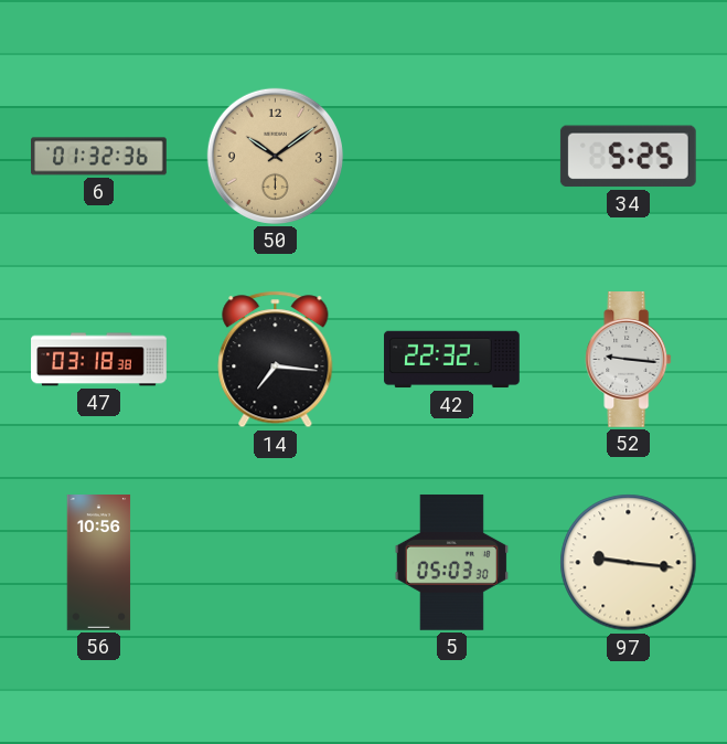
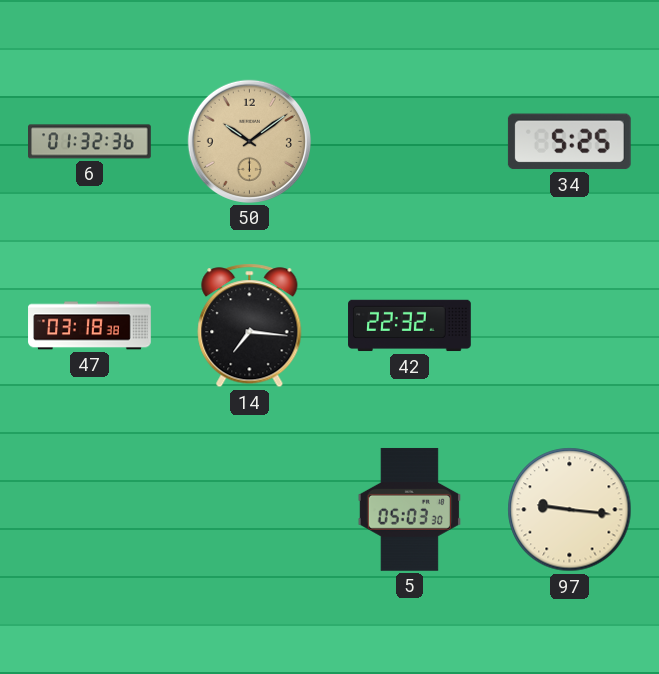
52: 9:16 -> none (629, 360)
56: 10:56 -> none (99, 563)
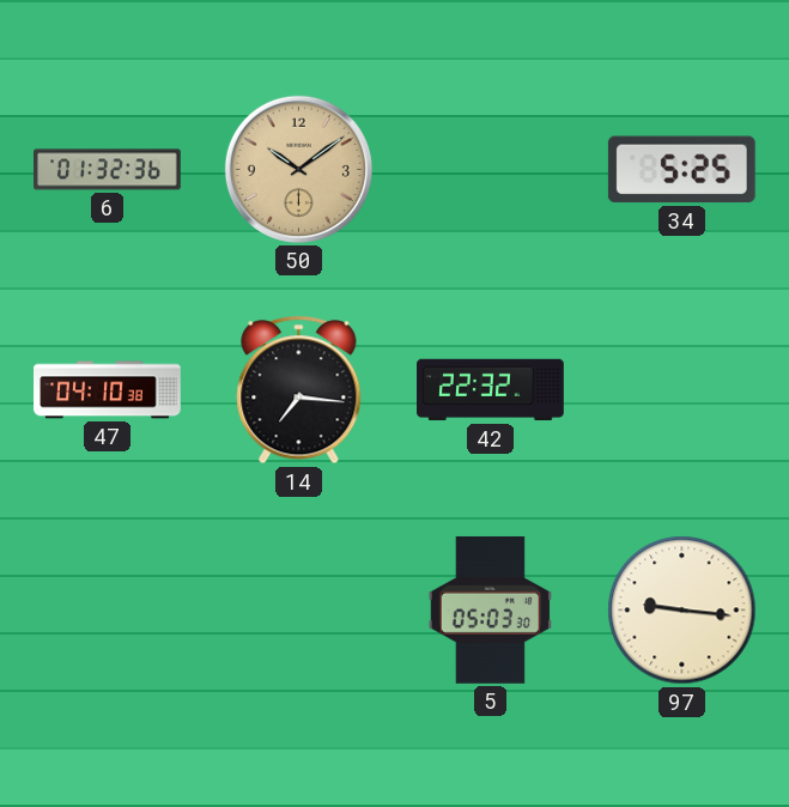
47: 03:18 -> 04:10 (108, 390)
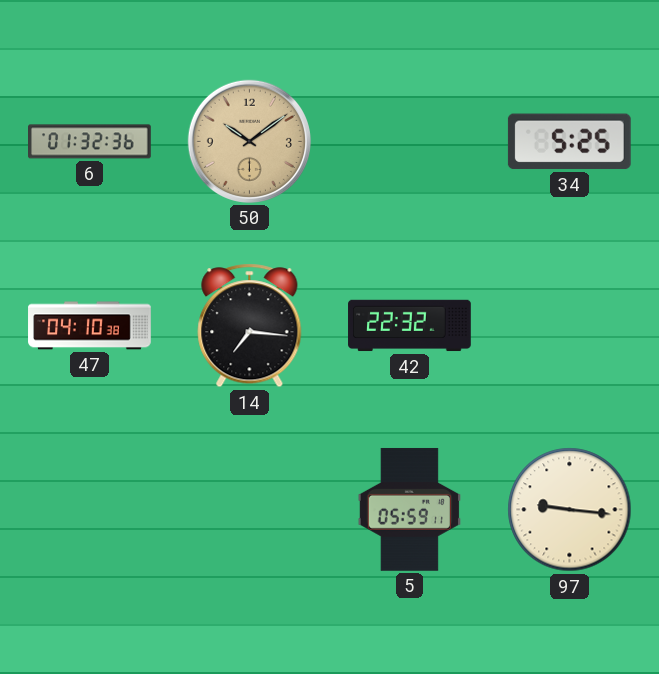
5: 05:03 -> 05:59 (410, 509)
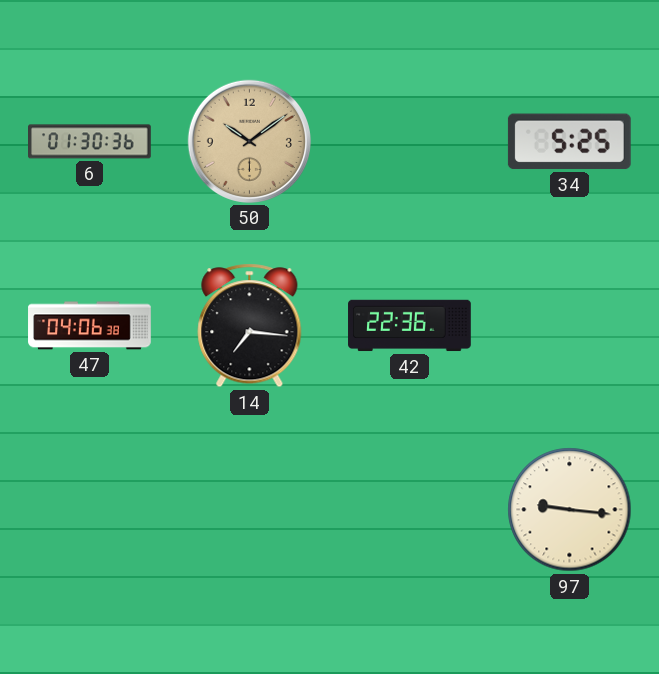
6: 01:32 -> 01:30 (90, 142)
47: 04:10 -> 04:06 (90, 326)
42: 22:32 -> 22:36 (410, 326)
5: 05:59 -> none (410, 509)
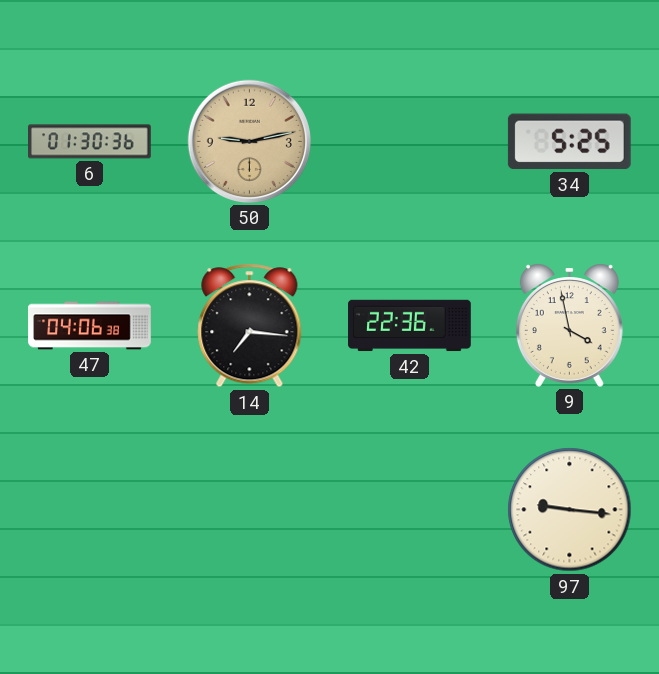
50: 10:09 -> 9:13 (249, 141)
9: none -> 3:58 (569, 325)
